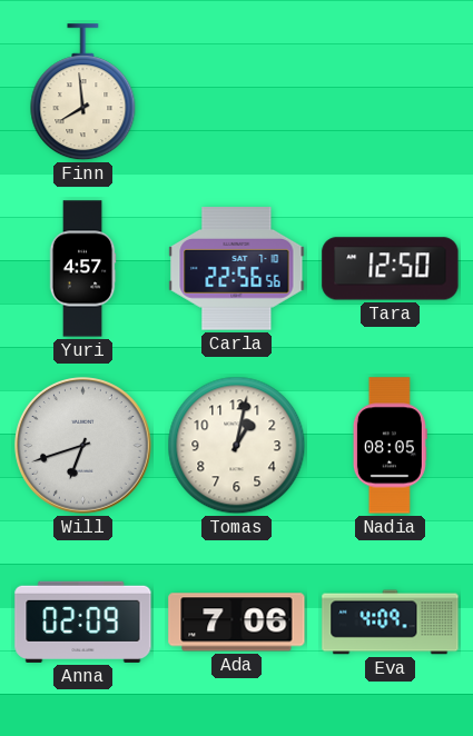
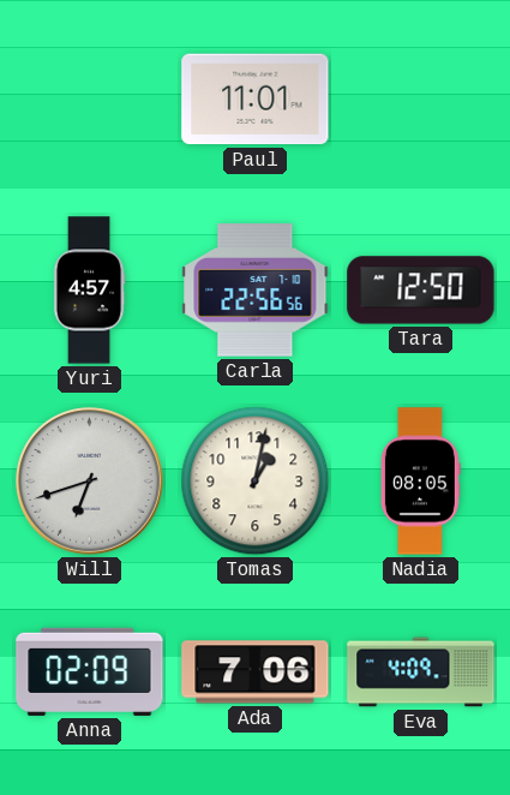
Finn: 7:59 -> none (83, 92)
Paul: none -> 11:01 (256, 100)
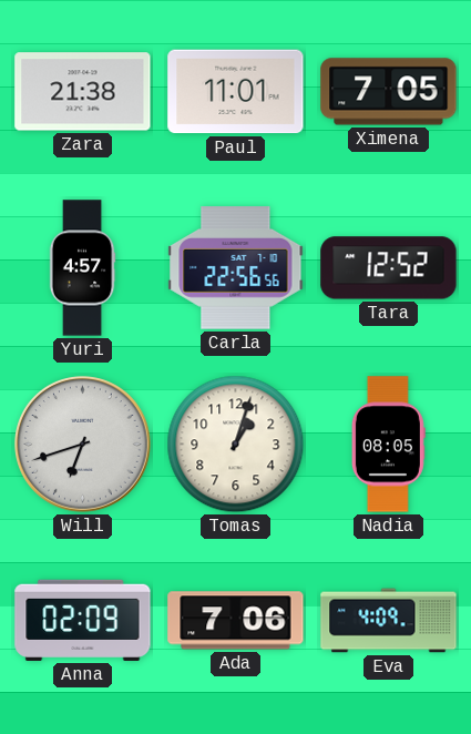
Zara: none -> 21:38 (83, 92)
Ximena: none -> 7:05 (389, 92)
Tara: 12:50 -> 12:52 (389, 268)
Tomas: 1:02 -> 1:03 (236, 445)
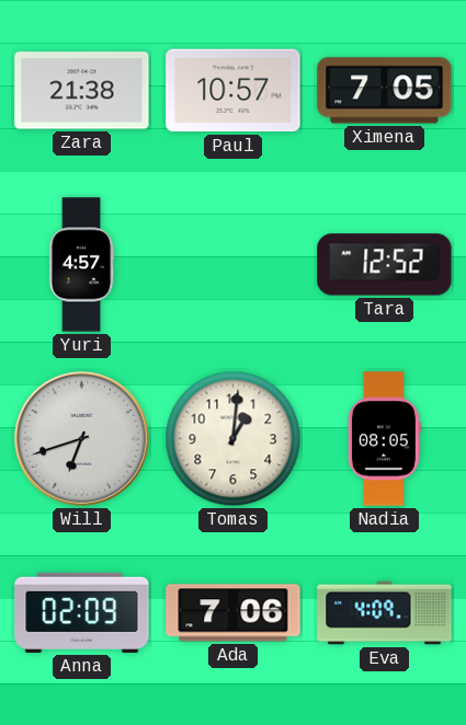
Paul: 11:01 -> 10:57 (234, 91)
Carla: 22:56 -> none (236, 268)
Tomas: 1:03 -> 1:01 (234, 439)
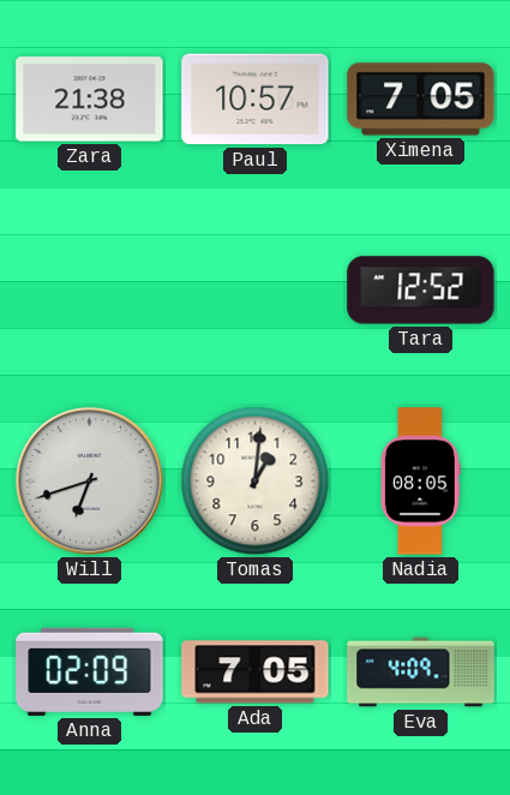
Yuri: 4:57 -> none (81, 265)
Ada: 7:06 -> 7:05 (256, 673)
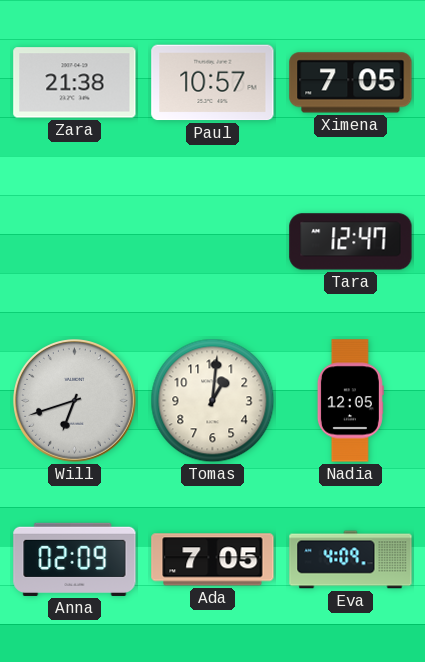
Tara: 12:52 -> 12:47 (351, 242)
Nadia: 08:05 -> 12:05 (350, 401)
